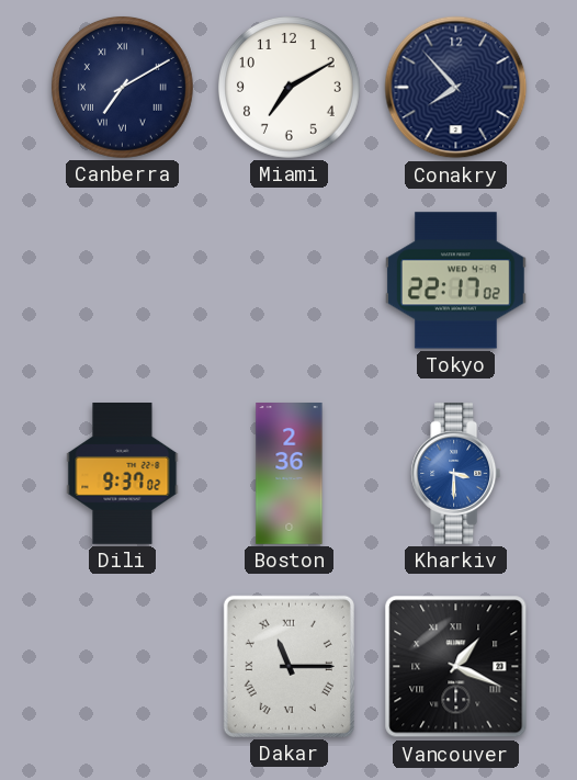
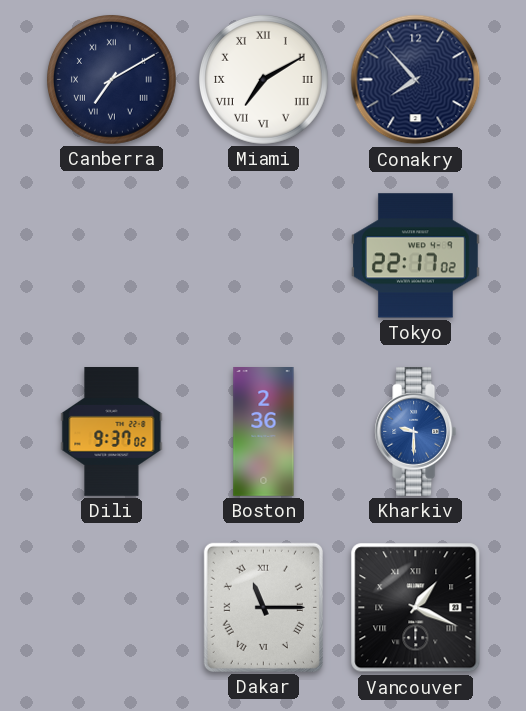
Miami numerals: Arabic -> Roman (263, 79)
Kharkiv: 3:30 -> 9:30 (416, 432)
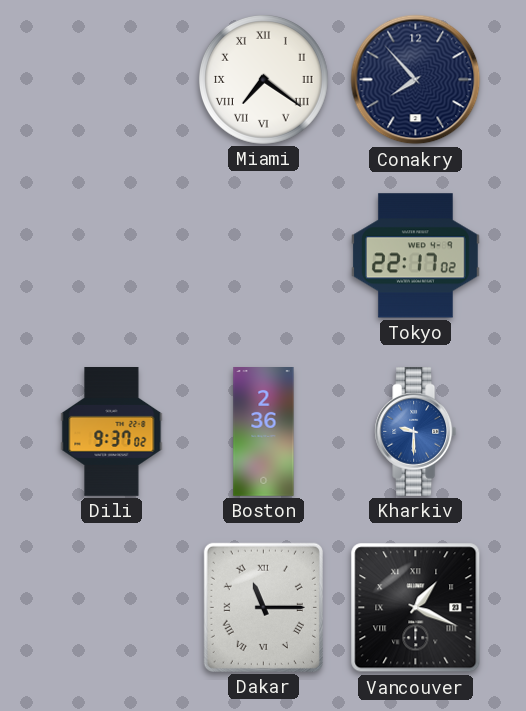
Canberra: 7:10 -> none (111, 79)
Miami: 7:10 -> 7:21 (263, 79)
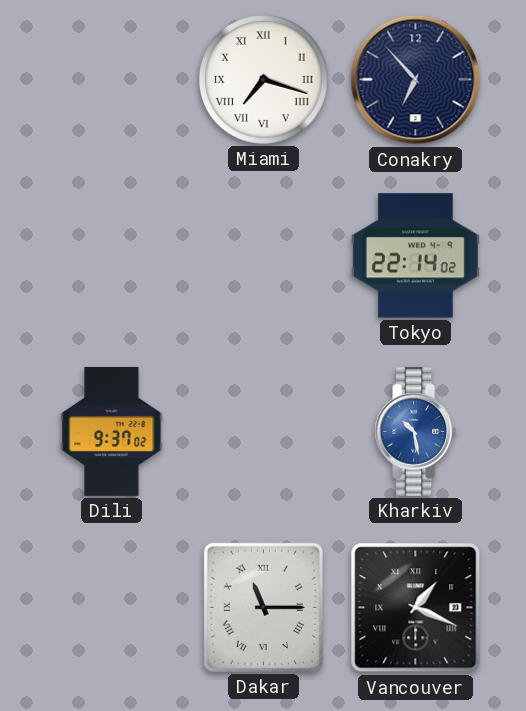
Miami: 7:21 -> 7:18 (263, 79)
Conakry: 7:53 -> 6:53 (416, 80)
Tokyo: 22:17 -> 22:14 (415, 256)
Boston: 2:36 -> none (264, 432)
Kharkiv: 9:30 -> 10:28 (416, 432)
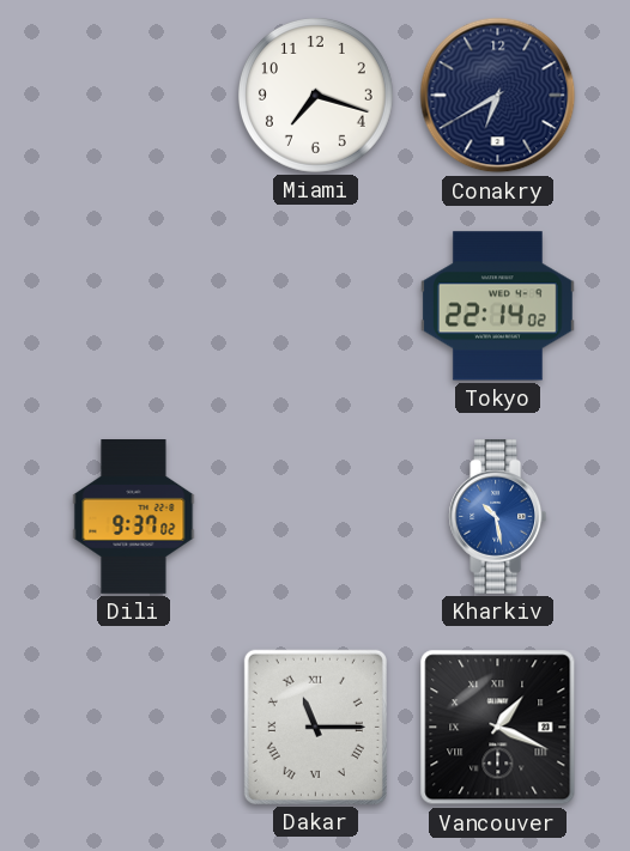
Miami numerals: Roman -> Arabic (315, 95)
Conakry: 6:53 -> 6:40 (498, 96)
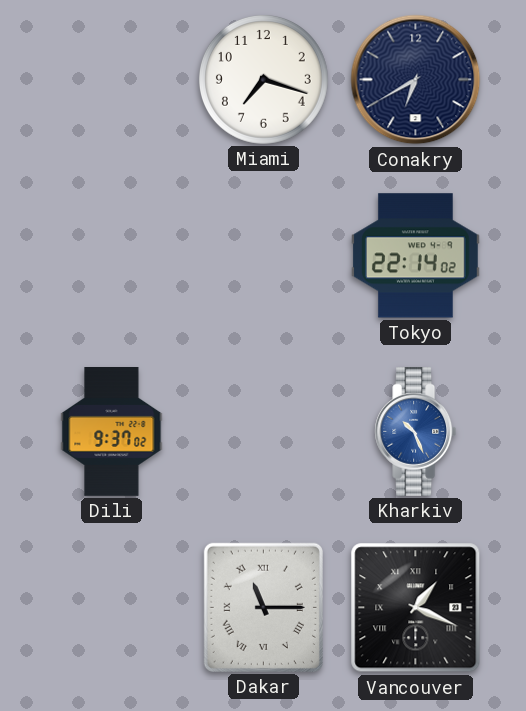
Kharkiv: 10:28 -> 10:26 (416, 432)
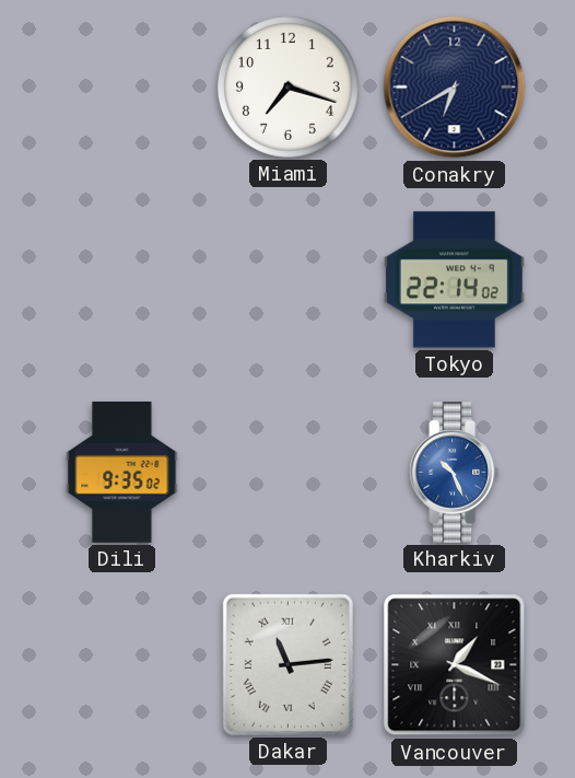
Dili: 9:37 -> 9:35 (122, 473)
Dakar: 11:15 -> 11:14 (287, 664)
